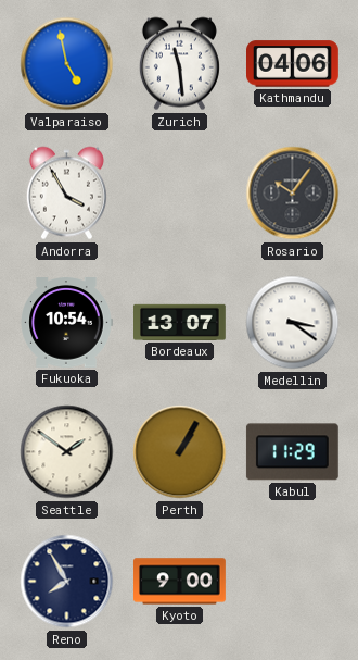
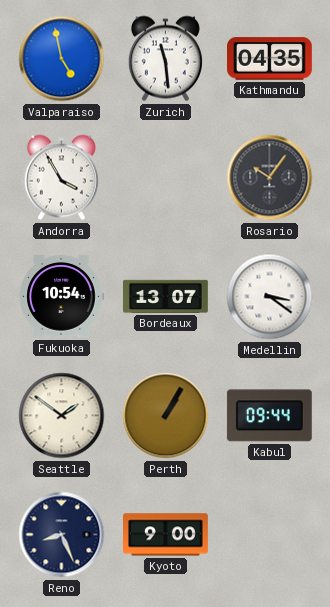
Kathmandu: 04:06 -> 04:35 (270, 59)
Kabul: 11:29 -> 09:44 (269, 416)
Reno: 7:55 -> 8:26 (62, 535)
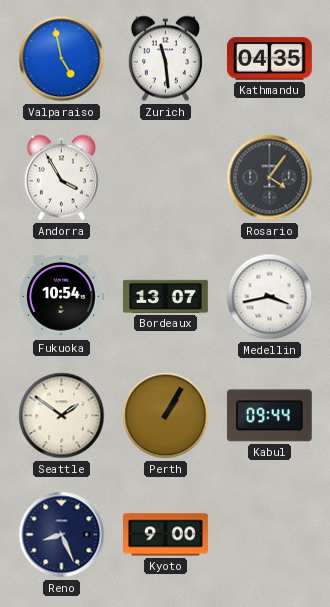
Rosario: 10:06 -> 4:06 (270, 178)
Medellin: 3:21 -> 3:43 (270, 297)
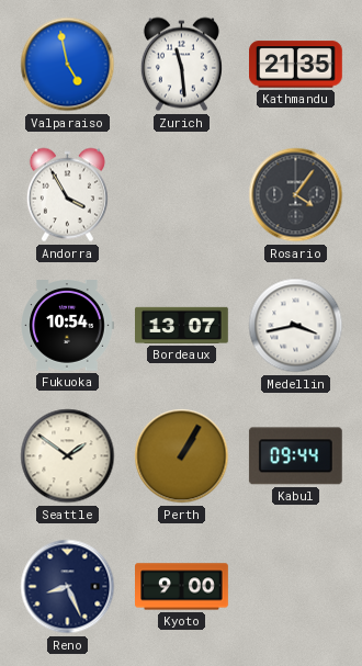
Kathmandu: 04:35 -> 21:35 (296, 65)
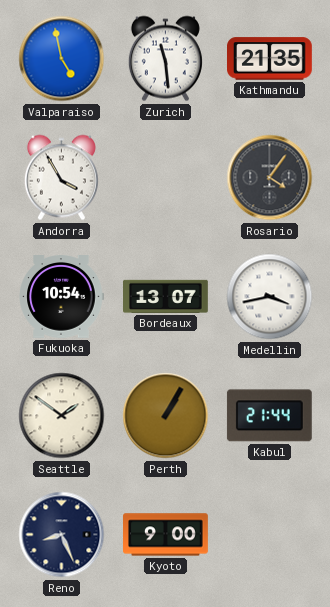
Kabul: 09:44 -> 21:44 (269, 416)
